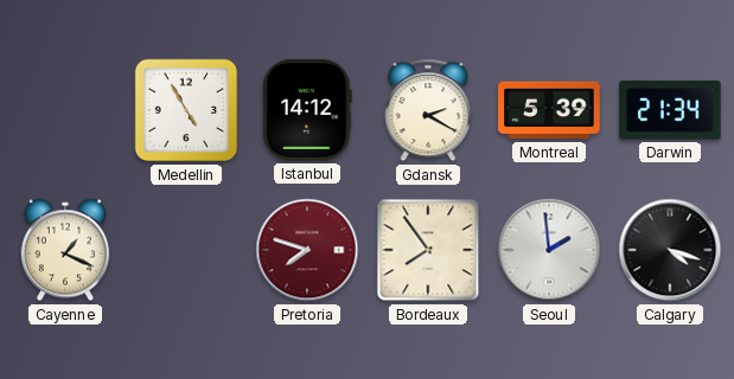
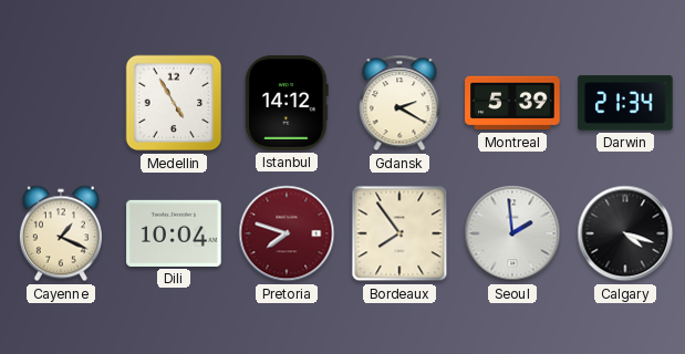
Dili: none -> 10:04 (174, 233)
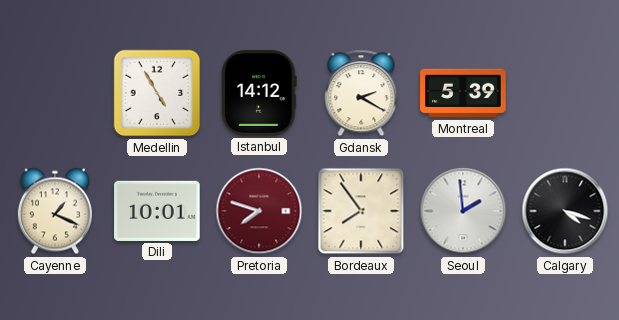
Darwin: 21:34 -> none (625, 103)
Dili: 10:04 -> 10:01 (157, 211)
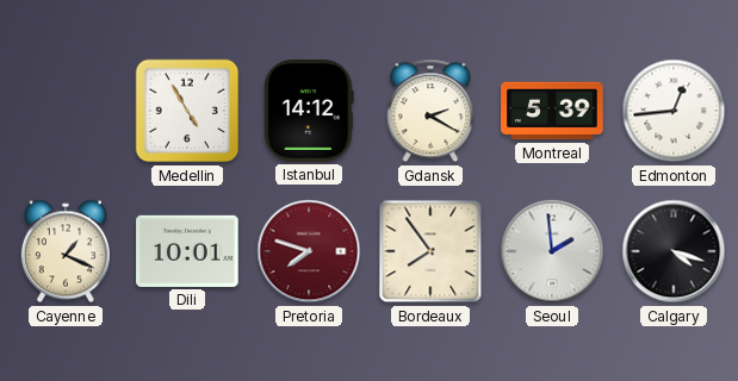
Edmonton: none -> 12:44 (674, 111)
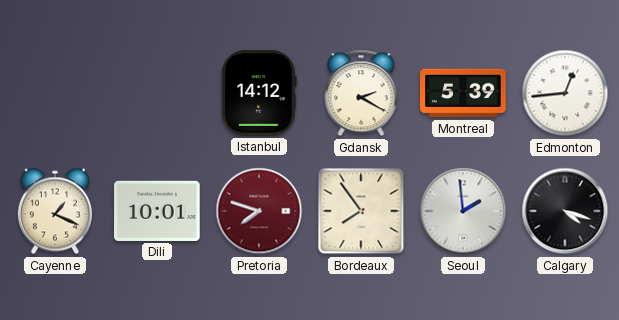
Medellin: 4:55 -> none (187, 111)
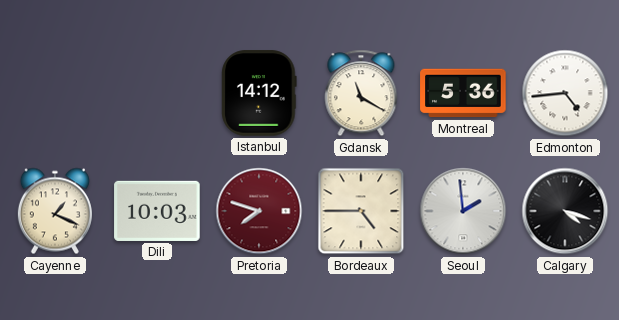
Gdansk: 2:20 -> 11:20 (361, 93)
Montreal: 5:39 -> 5:36 (463, 93)
Edmonton: 12:44 -> 4:44 (565, 93)
Dili: 10:01 -> 10:03 (157, 211)
Bordeaux: 7:54 -> 4:45 (361, 211)
